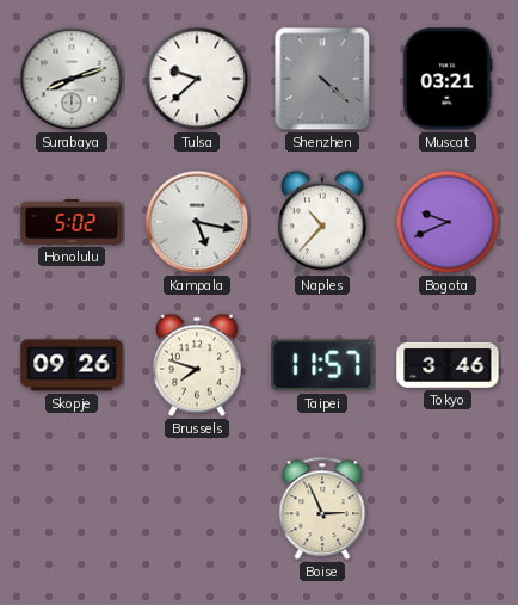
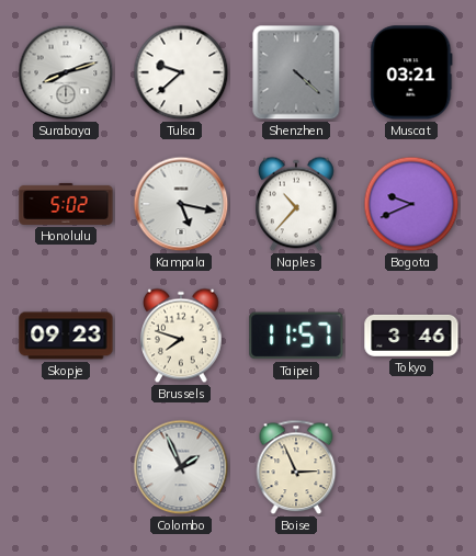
Skopje: 09:26 -> 09:23 (66, 336)
Colombo: none -> 1:56 (181, 467)
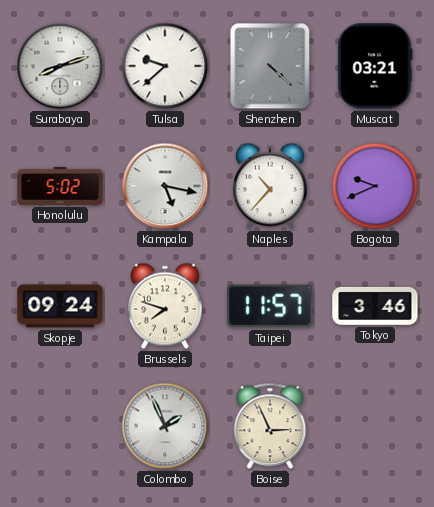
Skopje: 09:23 -> 09:24 (60, 306)
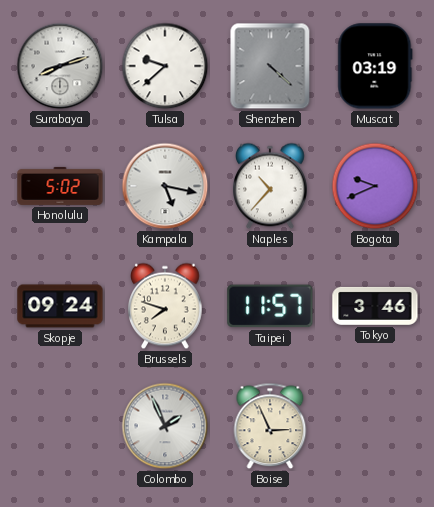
Muscat: 03:21 -> 03:19 (375, 66)
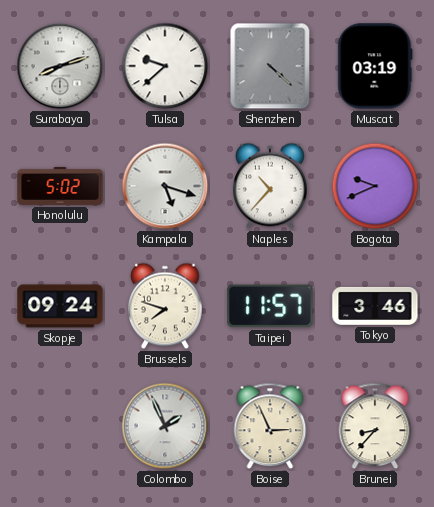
Kampala: 5:17 -> 5:18 (165, 186)
Brunei: none -> 8:37 (375, 426)
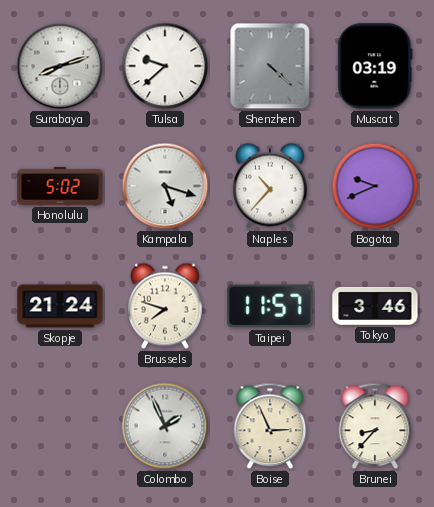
Skopje: 09:24 -> 21:24 (60, 306)
